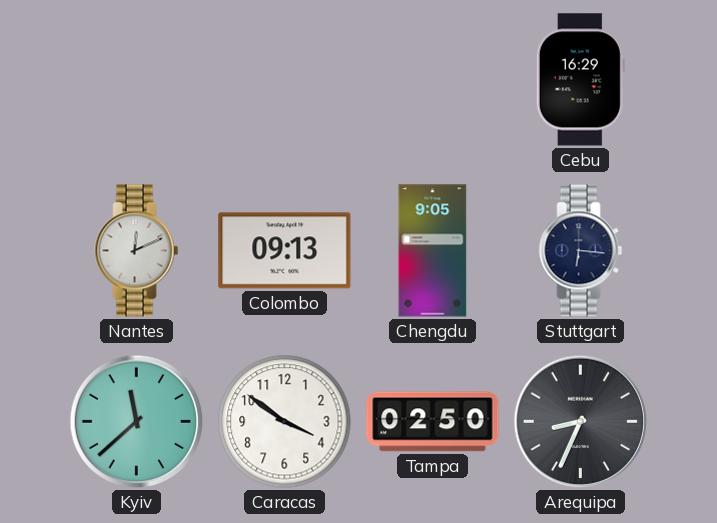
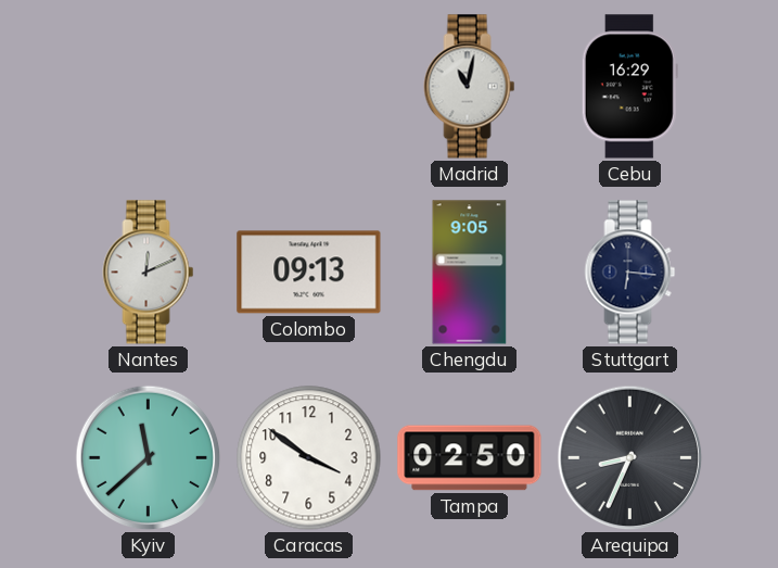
Madrid: none -> 11:02 (470, 87)
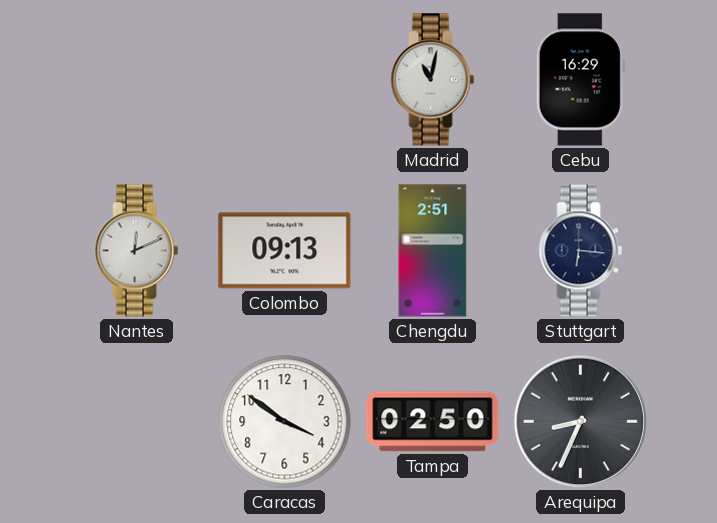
Chengdu: 9:05 -> 2:51 (433, 251)
Kyiv: 11:38 -> none (149, 458)
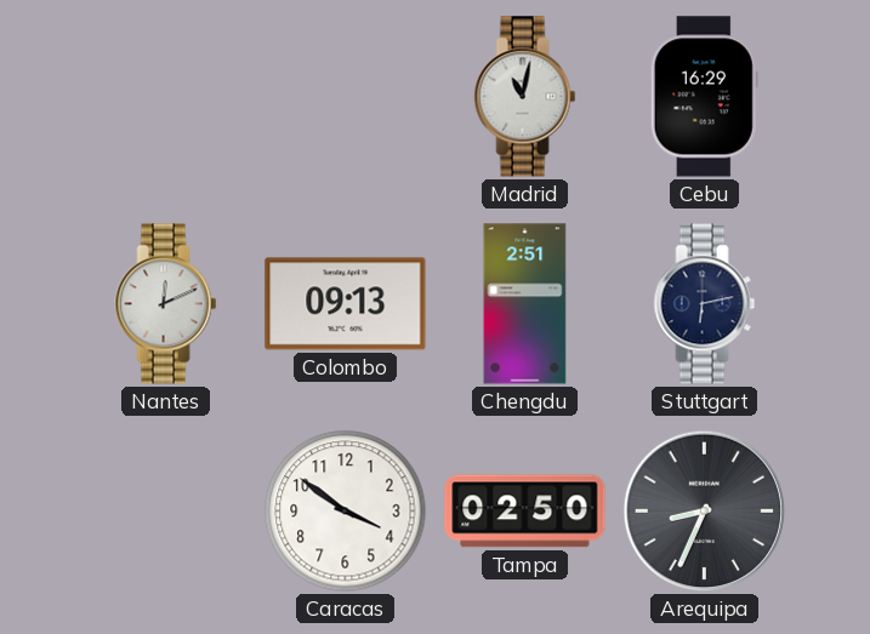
Stuttgart: 6:16 -> 6:13 (705, 304)
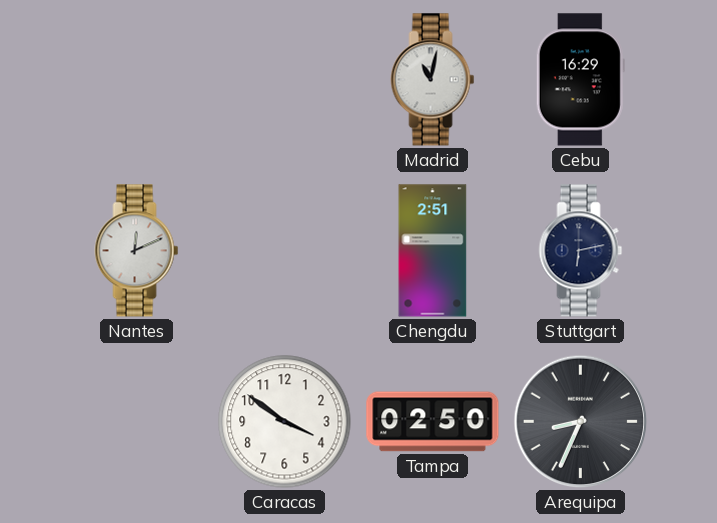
Colombo: 09:13 -> none (346, 304)
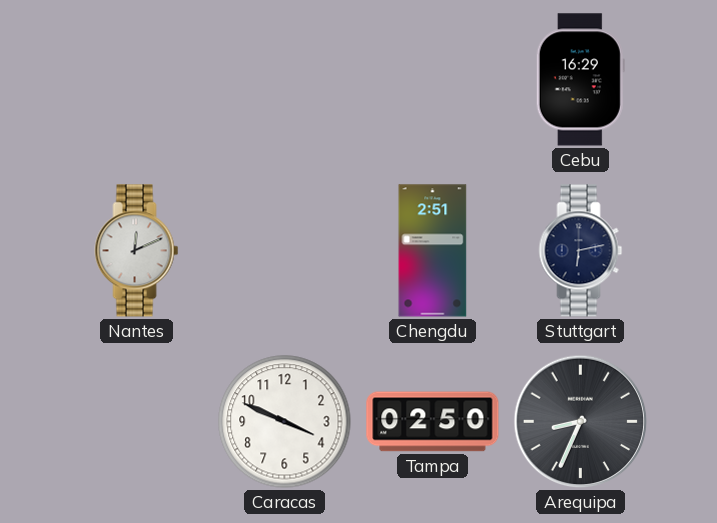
Madrid: 11:02 -> none (433, 80)
Caracas: 3:51 -> 3:49 (285, 422)
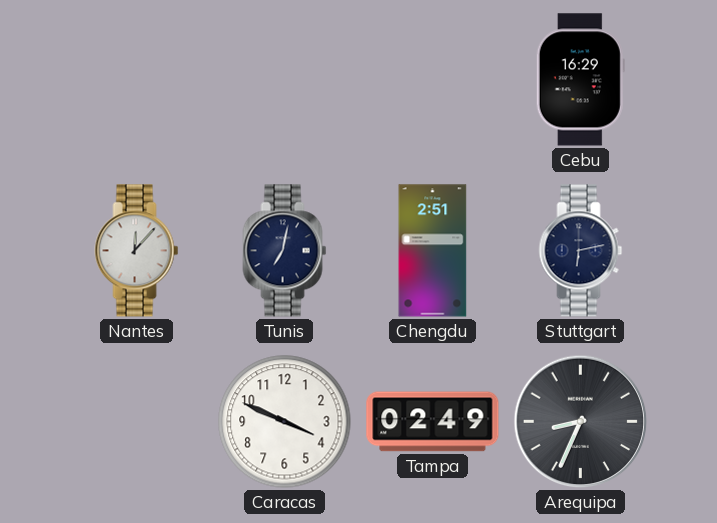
Nantes: 12:11 -> 12:07 (137, 251)
Tunis: none -> 7:02 (285, 251)
Tampa: 02:50 -> 02:49 (433, 422)
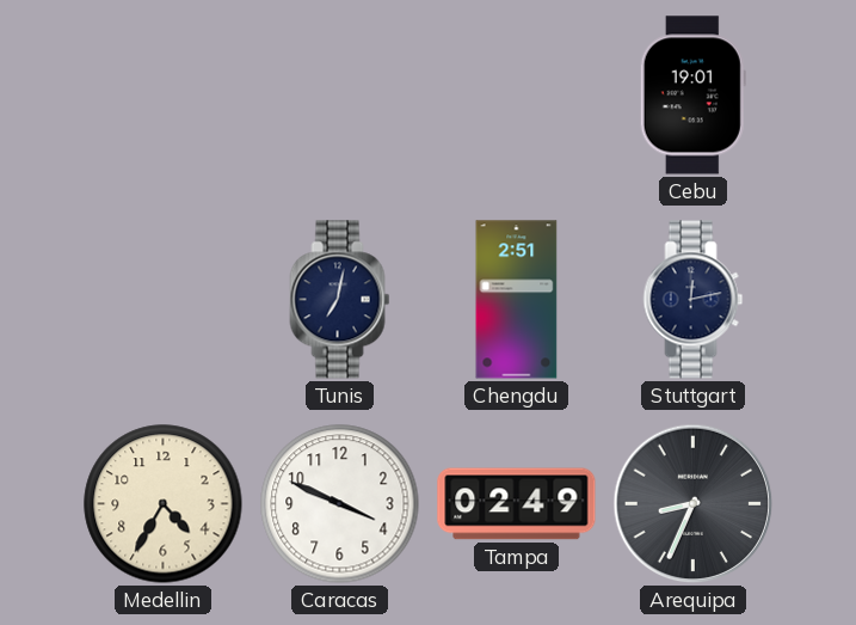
Cebu: 16:29 -> 19:01 (692, 96)
Nantes: 12:07 -> none (137, 251)
Stuttgart: 6:13 -> 12:13 (694, 300)
Medellin: none -> 4:35 (164, 504)
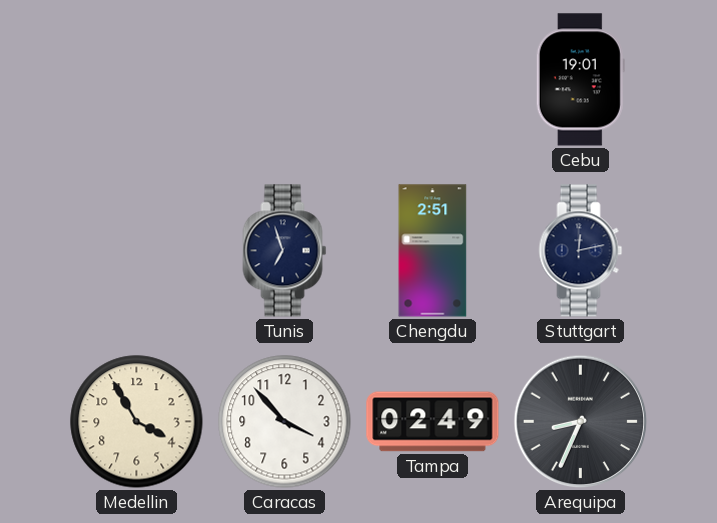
Tunis: 7:02 -> 6:57 (285, 251)
Medellin: 4:35 -> 3:55 (137, 422)
Caracas: 3:49 -> 3:53 (285, 422)
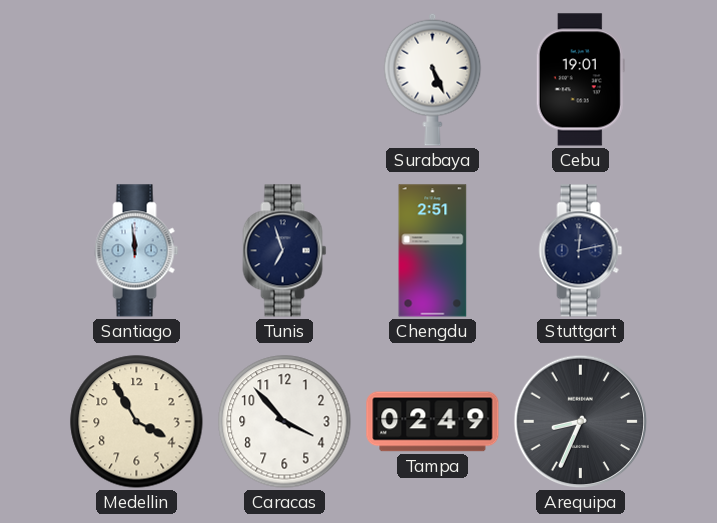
Surabaya: none -> 5:26 (433, 79)
Santiago: none -> 11:59 (137, 251)
